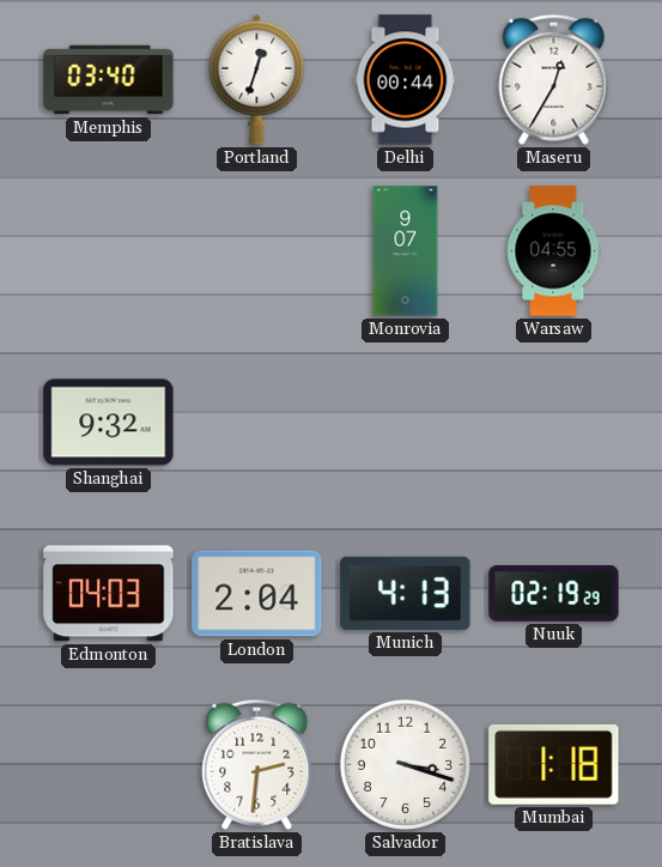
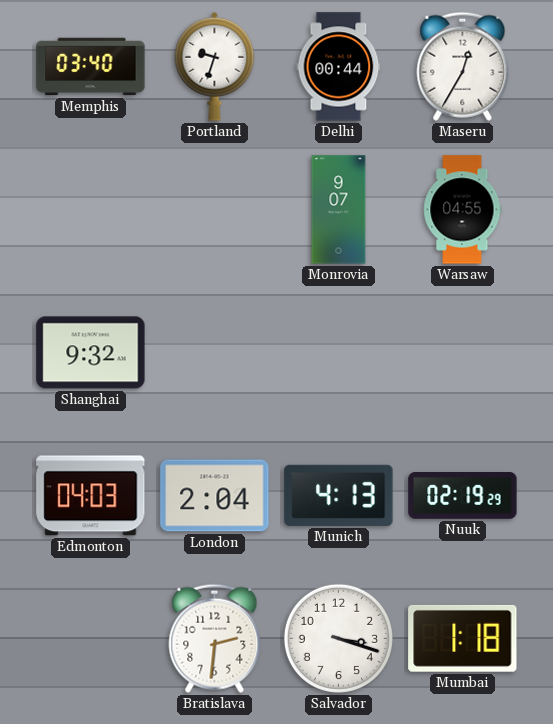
Portland: 12:33 -> 9:33 (215, 66)
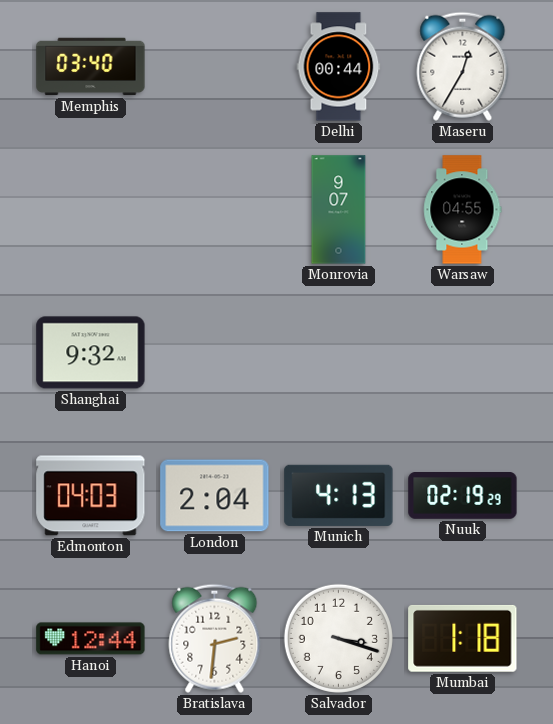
Portland: 9:33 -> none (215, 66)
Hanoi: none -> 12:44 (91, 639)
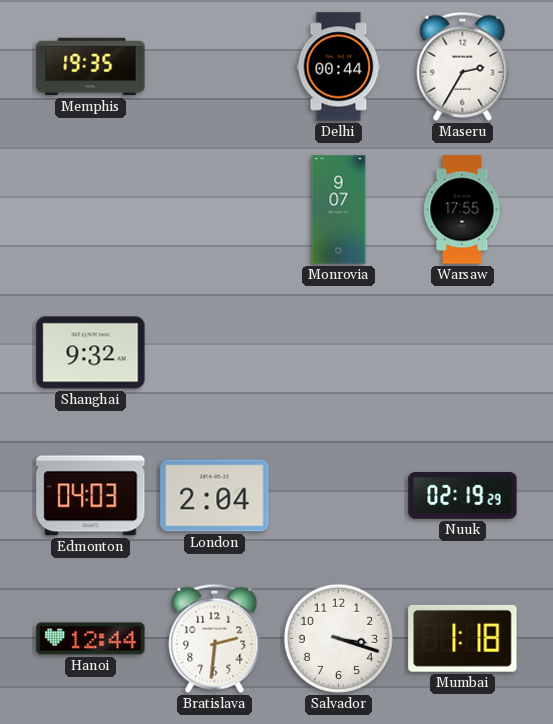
Memphis: 03:40 -> 19:35 (91, 67)
Maseru: 12:35 -> 2:35 (463, 66)
Warsaw: 04:55 -> 17:55 (463, 210)
Munich: 4:13 -> none (339, 495)
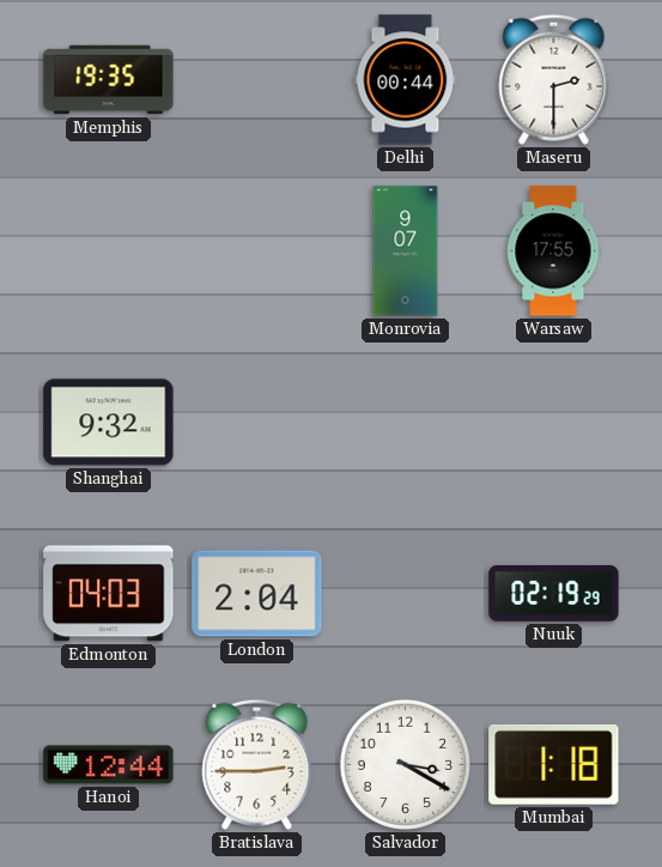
Maseru: 2:35 -> 2:30 (554, 79)
Bratislava: 2:31 -> 2:45 (257, 764)
Salvador: 3:18 -> 3:20 (405, 764)
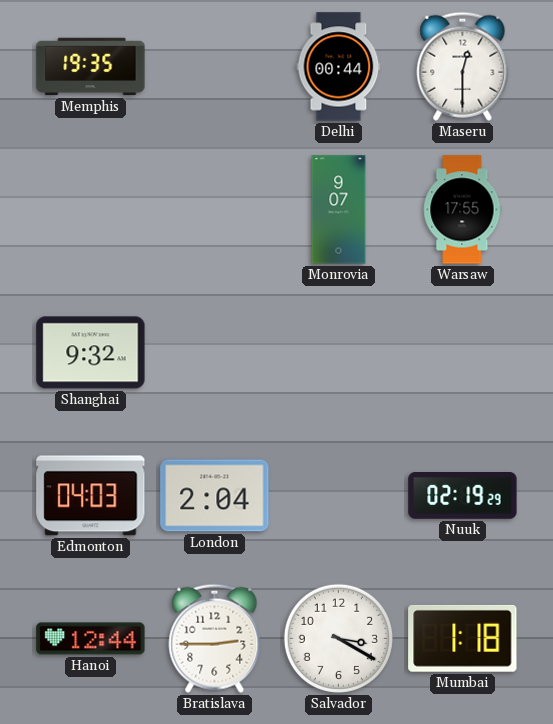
Maseru: 2:30 -> 12:30 (463, 66)
